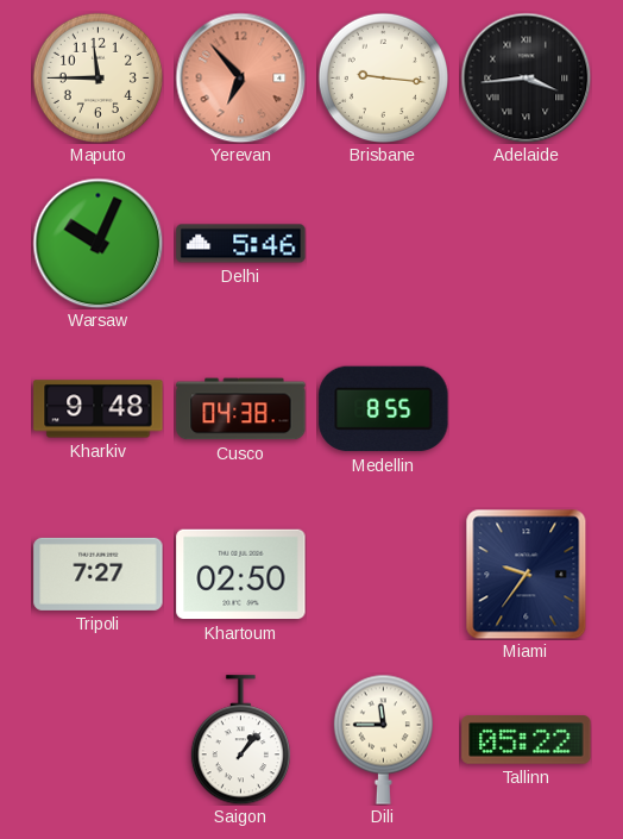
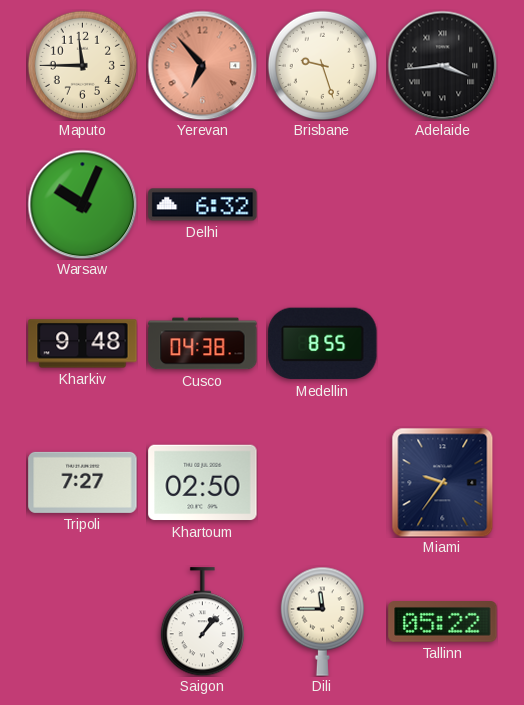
Brisbane: 9:16 -> 9:27 (322, 65)
Delhi: 5:46 -> 6:32 (203, 205)
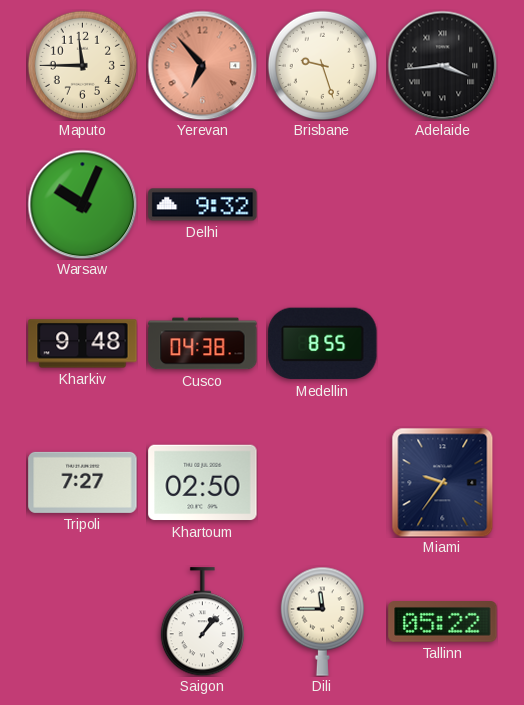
Delhi: 6:32 -> 9:32 (203, 205)
